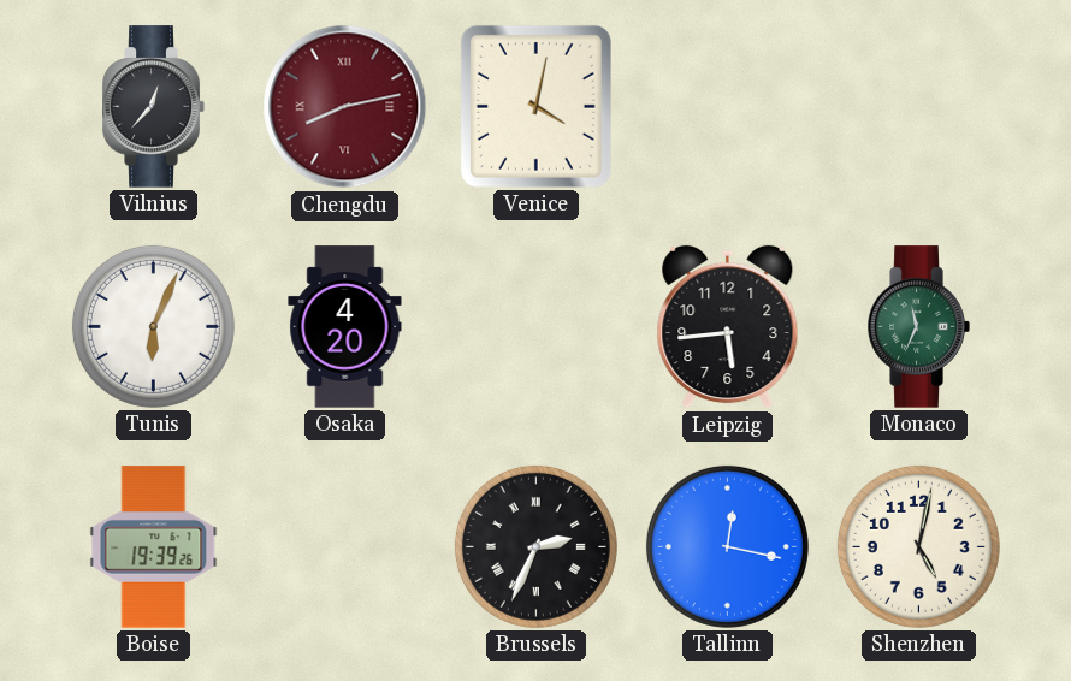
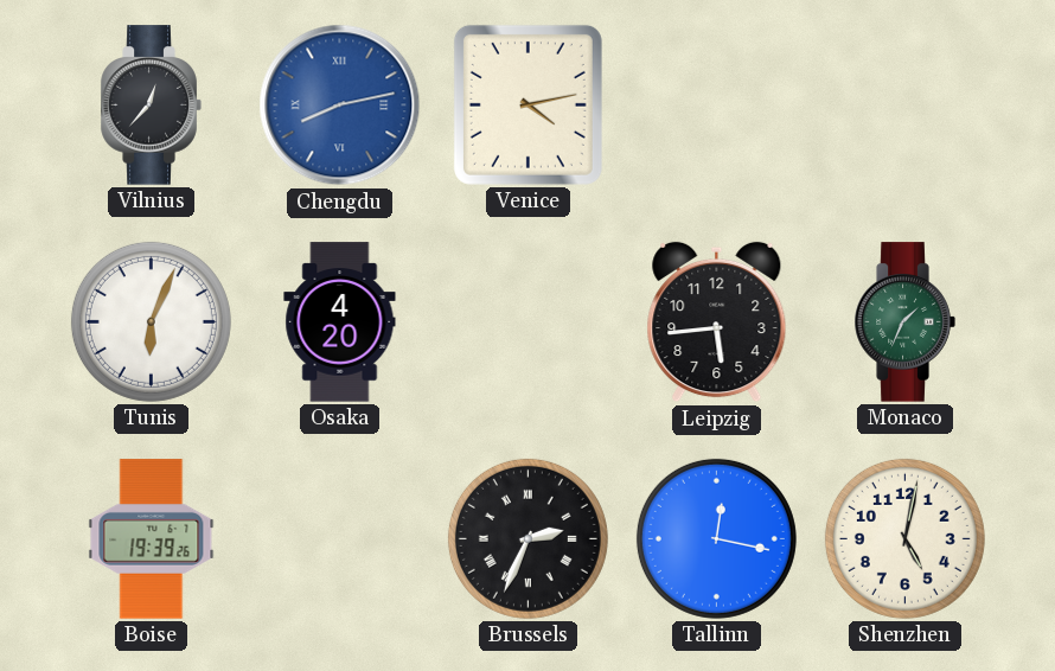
Chengdu dial: burgundy -> blue (340, 106)
Venice: 4:02 -> 4:13 (527, 104)
Monaco: 11:34 -> 1:34 (904, 322)
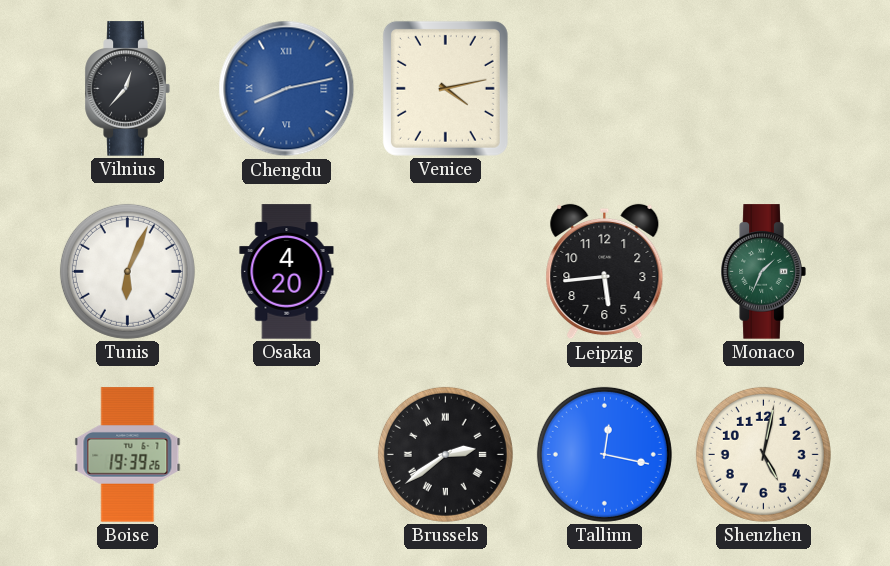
Brussels: 2:34 -> 2:39 (445, 454)
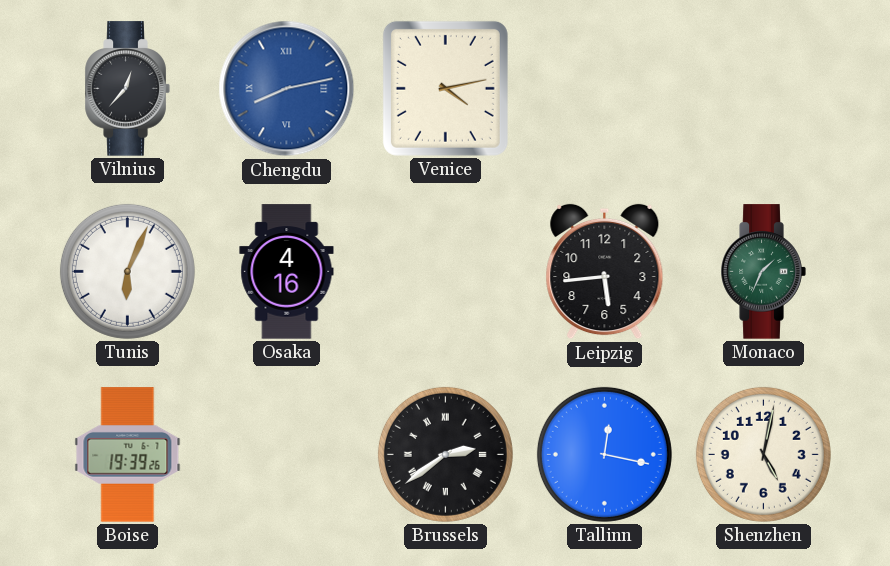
Osaka: 4:20 -> 4:16 (287, 272)
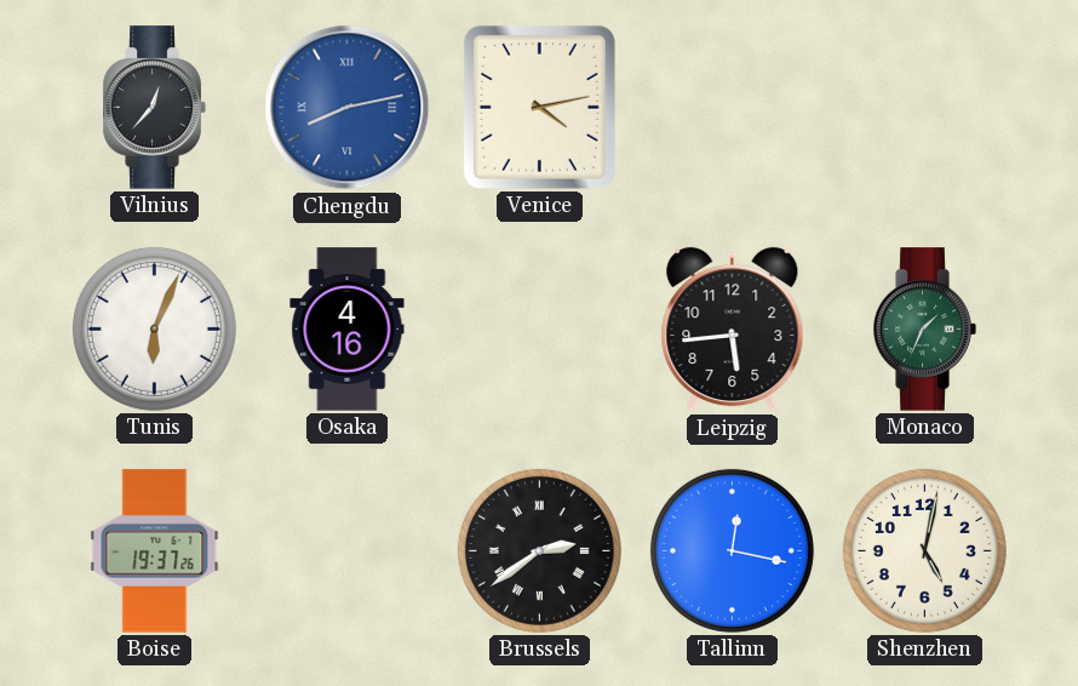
Boise: 19:39 -> 19:37 (155, 551)
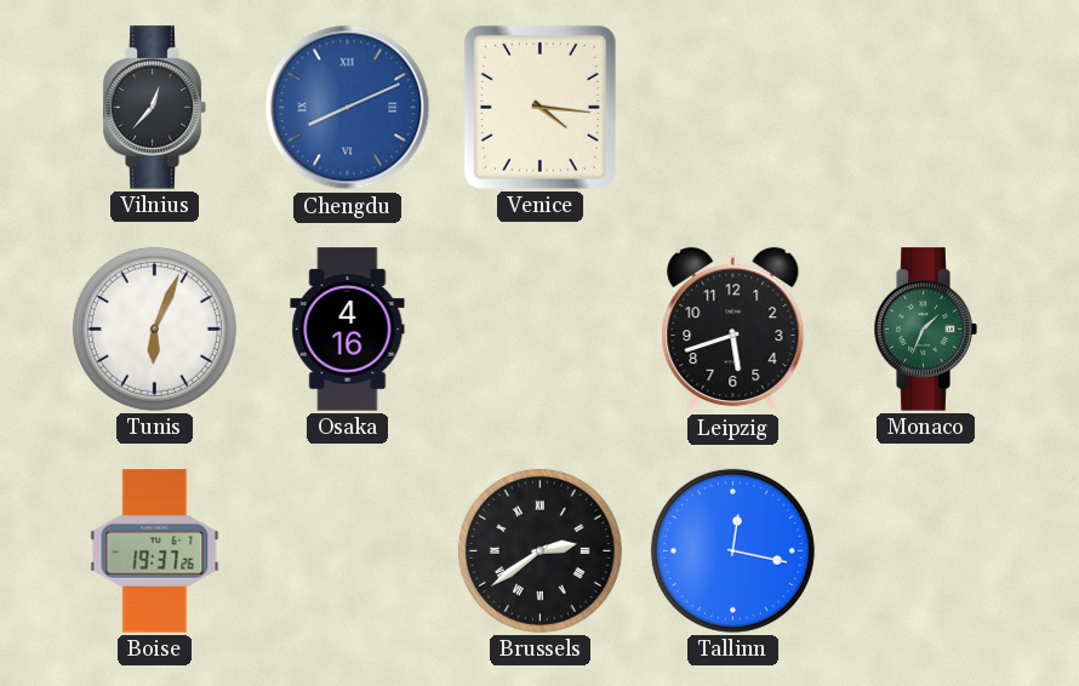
Chengdu: 8:13 -> 8:11 (348, 108)
Venice: 4:13 -> 4:16 (539, 107)
Leipzig: 5:44 -> 5:42 (733, 330)
Shenzhen: 5:02 -> none (924, 550)
